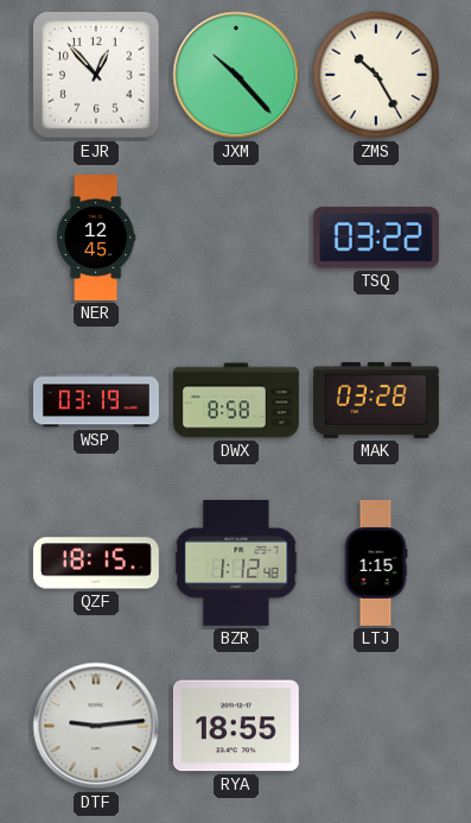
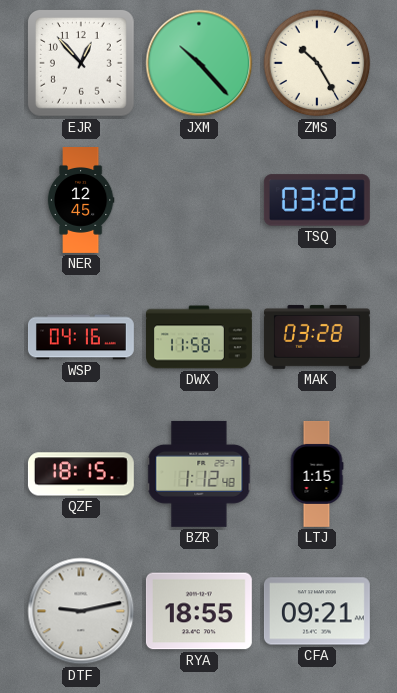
WSP: 03:19 -> 04:16 (81, 337)
DWX: 8:58 -> 11:58 (200, 337)
DTF: 9:14 -> 9:13 (81, 611)
CFA: none -> 09:21 (317, 611)
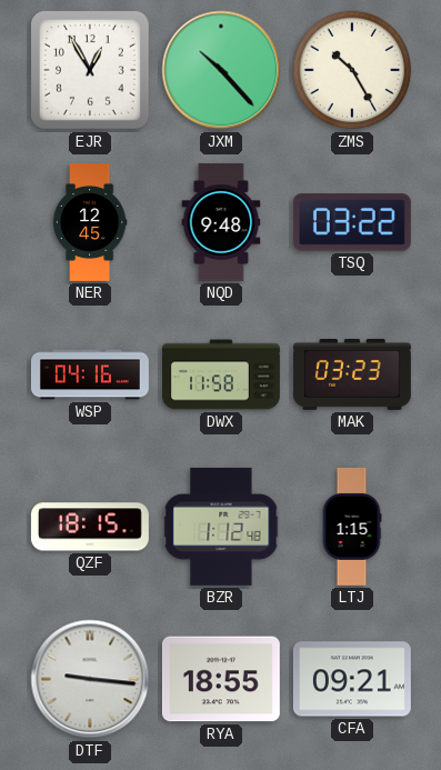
EJR: 12:53 -> 12:55 (90, 70)
NQD: none -> 9:48 (221, 222)
MAK: 03:28 -> 03:23 (352, 374)
DTF: 9:13 -> 9:16 (90, 679)
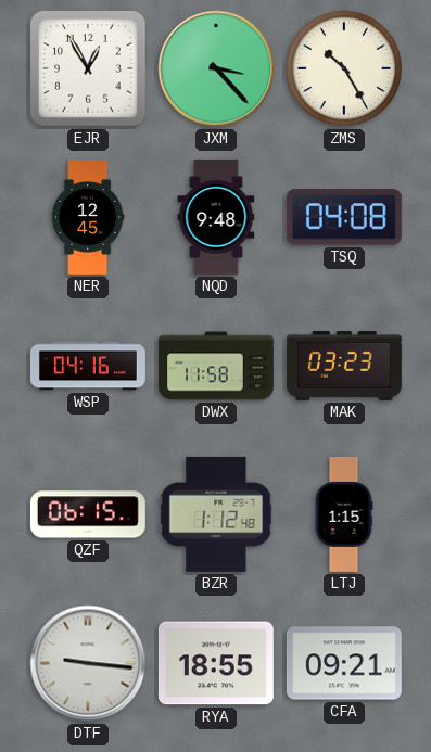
JXM: 10:23 -> 3:23 (216, 68)
TSQ: 03:22 -> 04:08 (344, 217)
QZF: 18:15 -> 06:15 (88, 514)
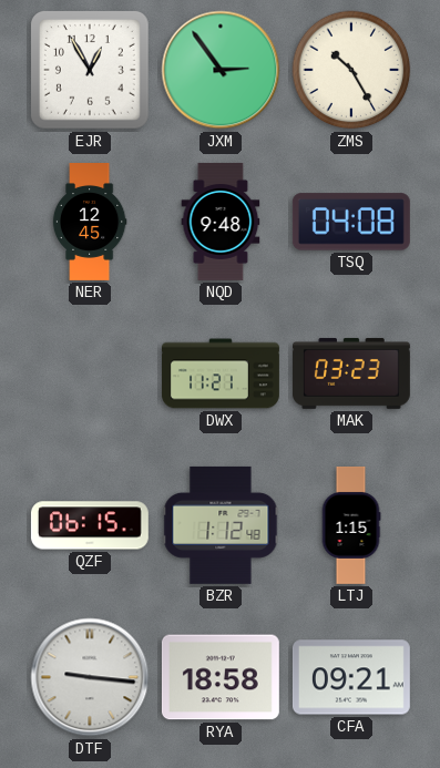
JXM: 3:23 -> 2:54 (221, 70)
WSP: 04:16 -> none (88, 366)
DWX: 11:58 -> 11:21 (222, 373)
RYA: 18:55 -> 18:58 (221, 677)
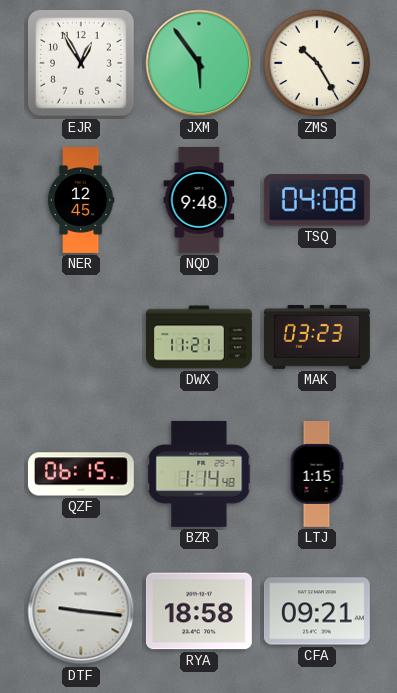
JXM: 2:54 -> 5:54 (199, 63)
BZR: 1:12 -> 1:14 (199, 474)
